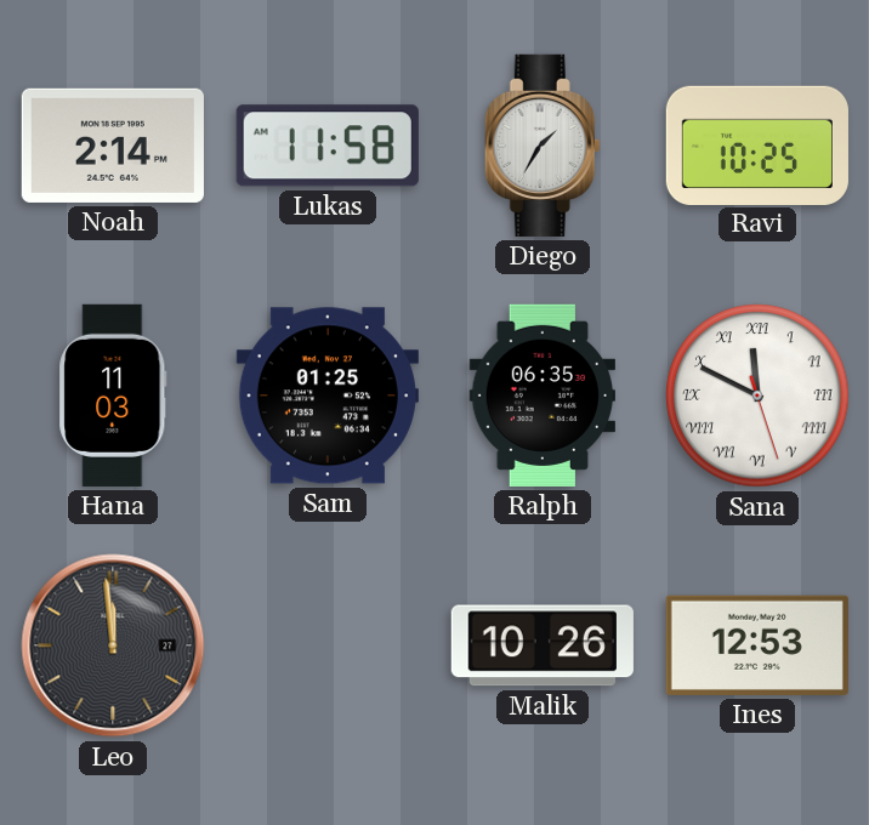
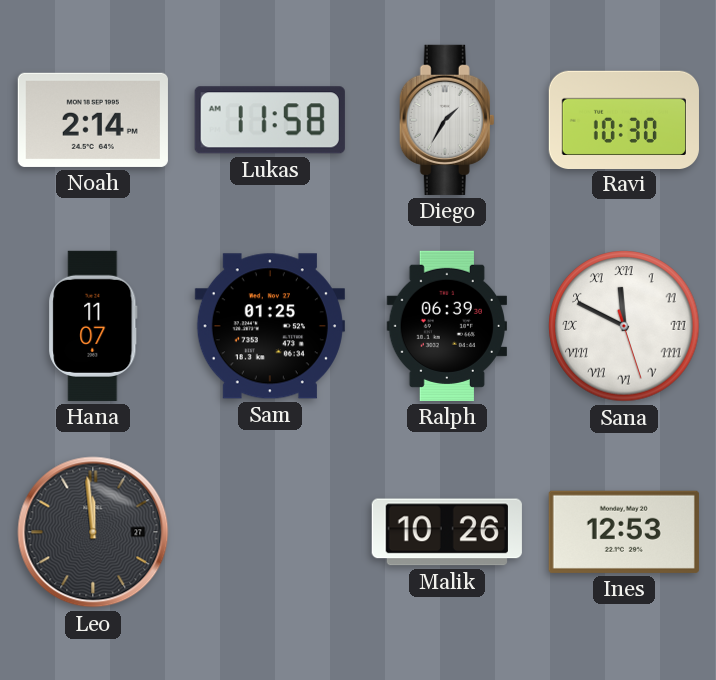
Ravi: 10:25 -> 10:30 (624, 119)
Hana: 11:03 -> 11:07 (93, 326)
Ralph: 06:35 -> 06:39 (446, 326)
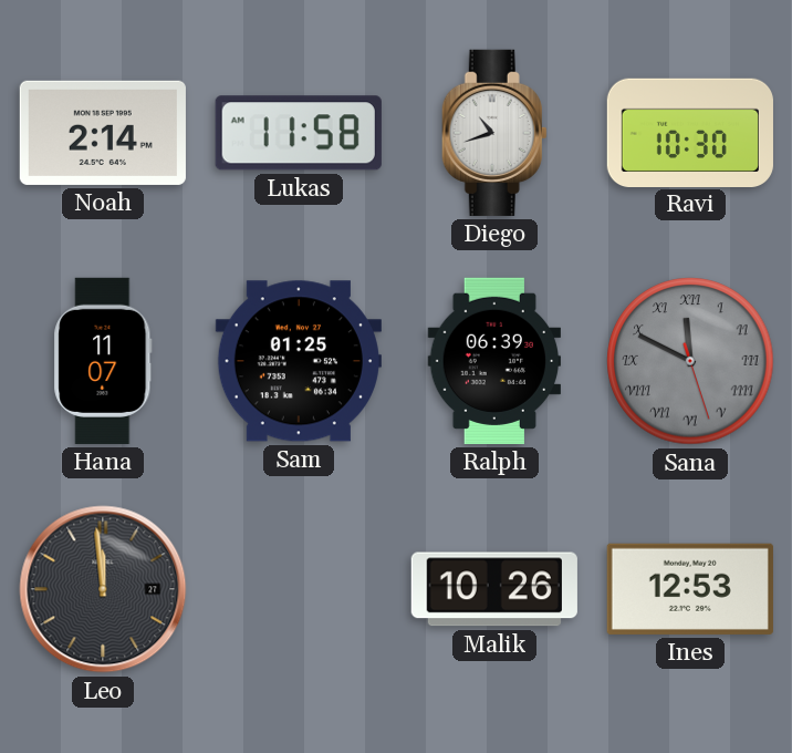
Diego: 1:35 -> 10:42 (494, 133)
Sana dial: white -> grey (690, 361)
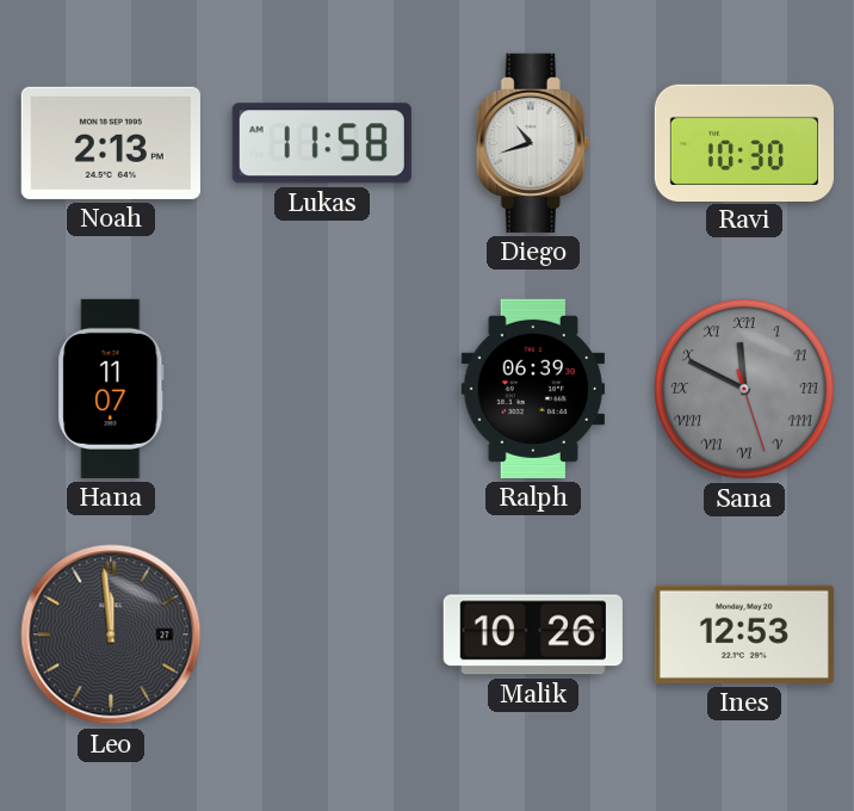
Noah: 2:14 -> 2:13 (111, 143)
Sam: 01:25 -> none (299, 361)
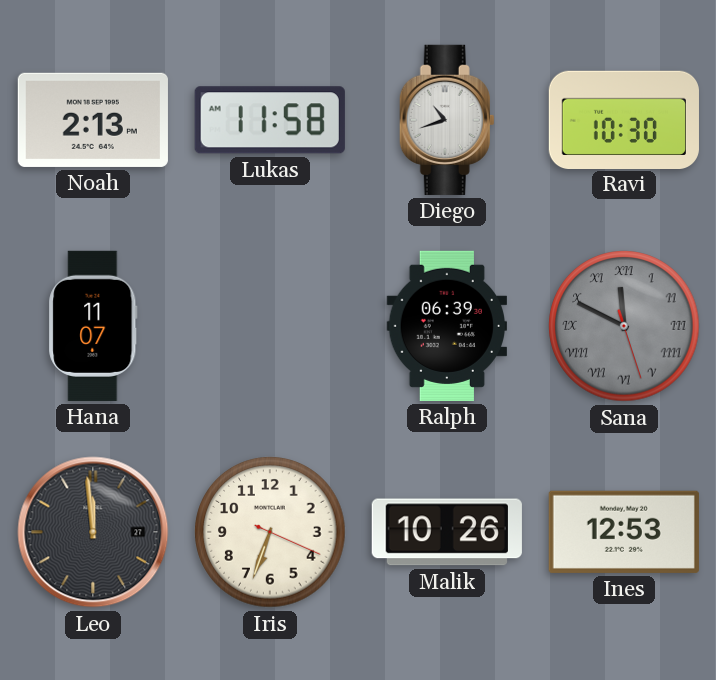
Iris: none -> 6:33 (270, 532)
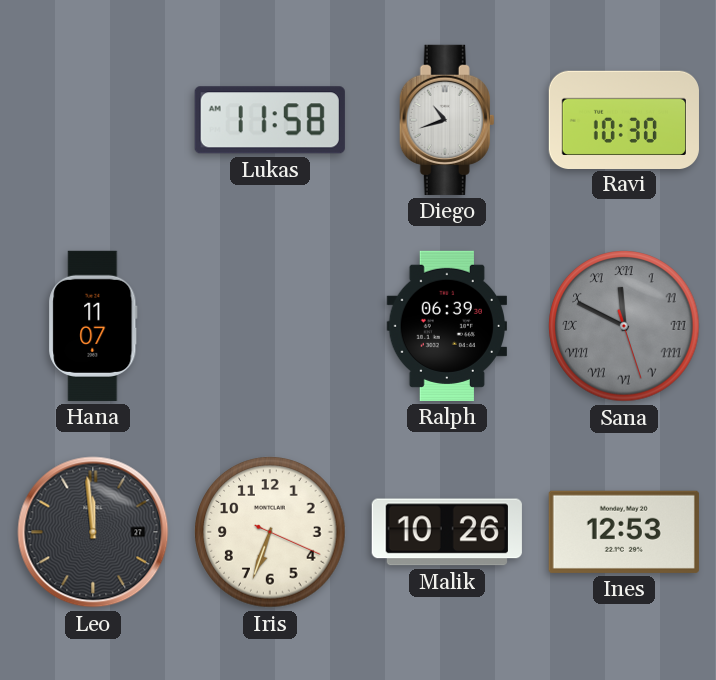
Noah: 2:13 -> none (93, 120)
